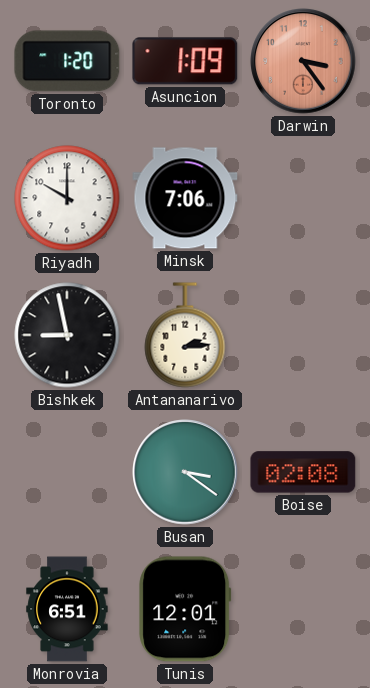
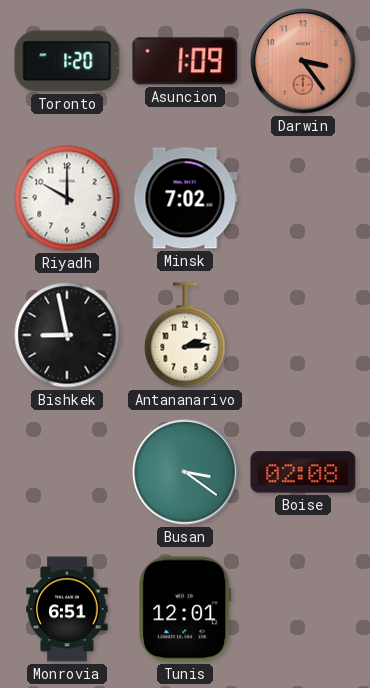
Minsk: 7:06 -> 7:02 (185, 198)
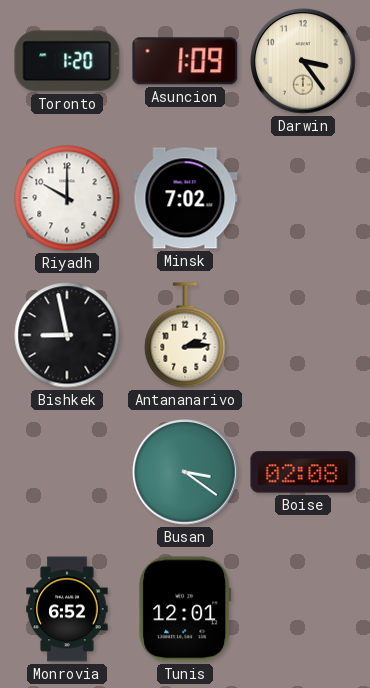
Darwin dial: salmon -> cream (303, 61)
Monrovia: 6:51 -> 6:52 (67, 609)
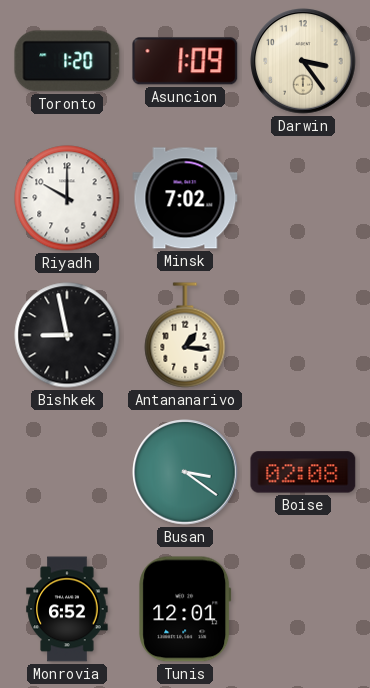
Antananarivo: 2:14 -> 1:16 (185, 335)
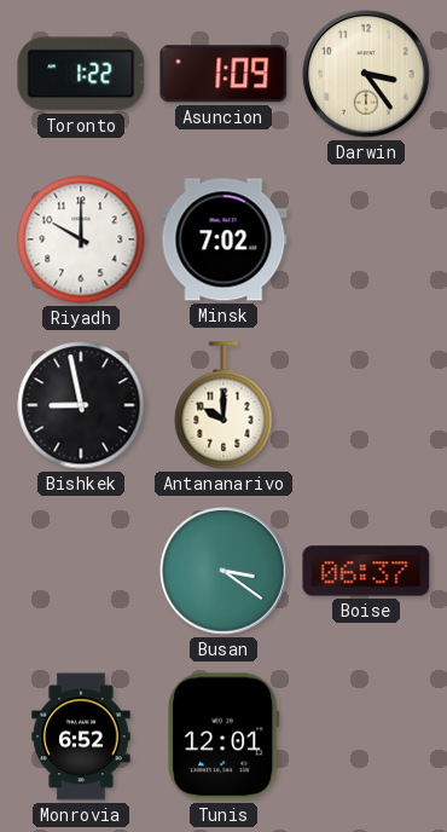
Toronto: 1:20 -> 1:22 (81, 74)
Antananarivo: 1:16 -> 10:00 (224, 405)
Boise: 02:08 -> 06:37 (366, 571)
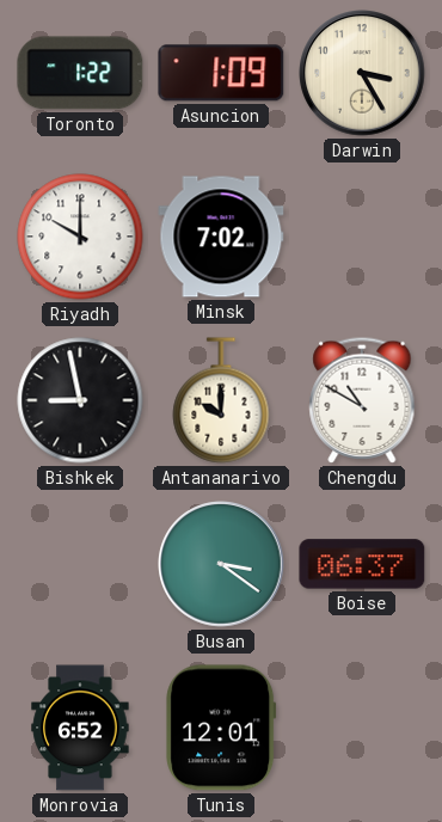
Darwin: 3:24 -> 3:25 (362, 73)
Chengdu: none -> 10:50 (362, 400)
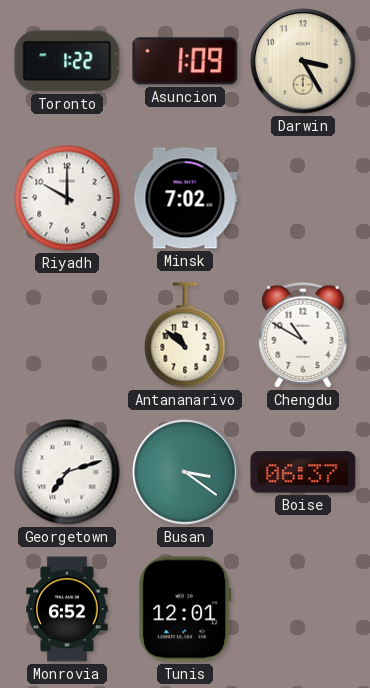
Bishkek: 8:58 -> none (80, 400)
Antananarivo: 10:00 -> 10:52 (185, 335)
Georgetown: none -> 7:12 (67, 472)
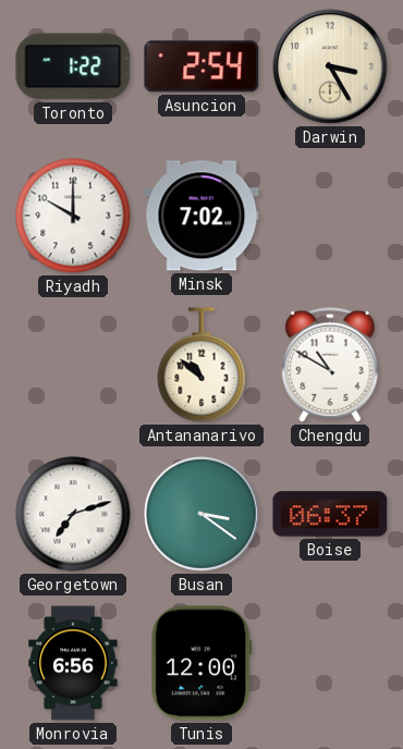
Asuncion: 1:09 -> 2:54 (201, 66)
Monrovia: 6:52 -> 6:56 (73, 663)
Tunis: 12:01 -> 12:00 (201, 663)
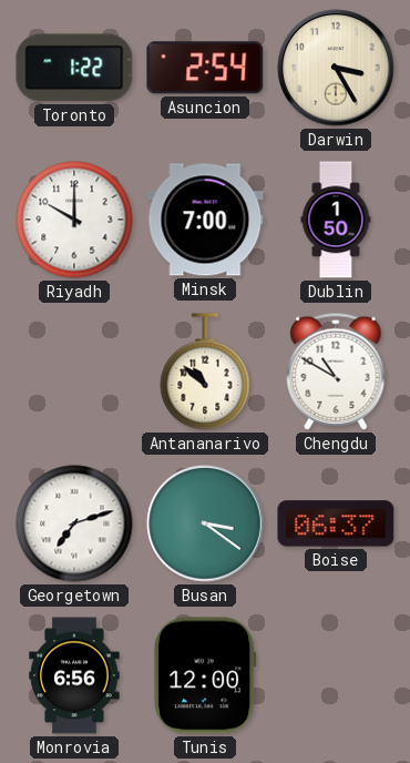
Minsk: 7:02 -> 7:00 (205, 220)
Dublin: none -> 1:50 (336, 220)
